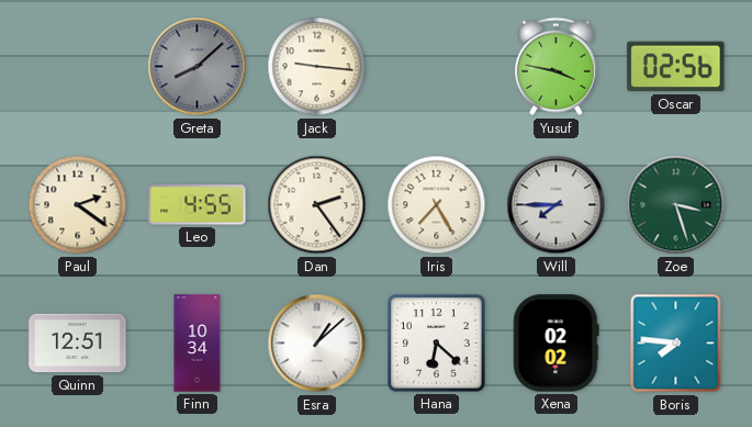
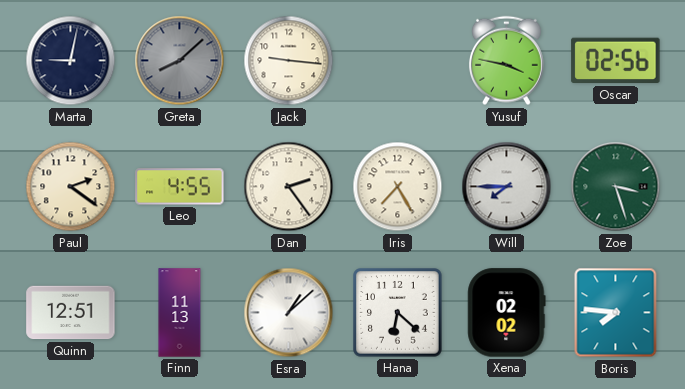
Marta: none -> 9:02 (71, 61)
Finn: 10:34 -> 11:13 (180, 313)
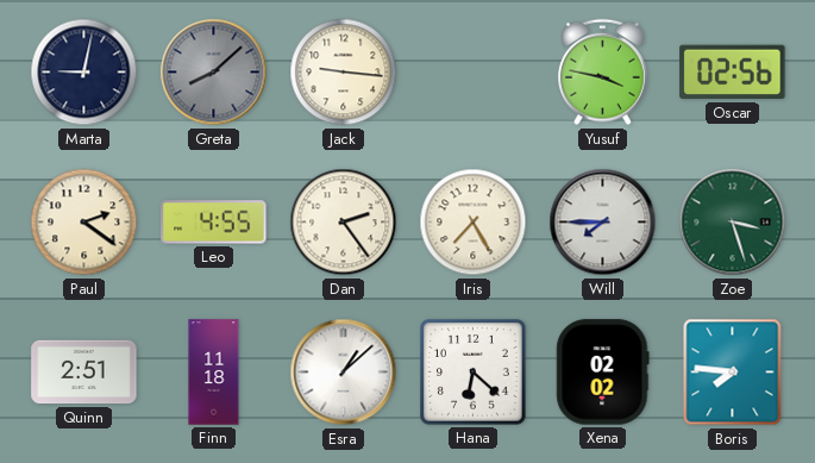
Quinn: 12:51 -> 2:51 (84, 373)
Finn: 11:13 -> 11:18 (214, 373)
